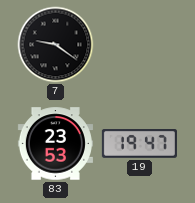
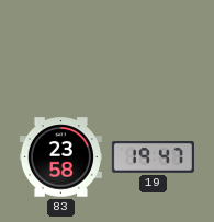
7: 9:21 -> none (56, 45)
83: 23:53 -> 23:58 (60, 157)
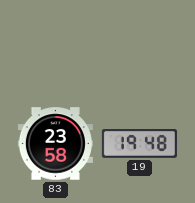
19: 19:47 -> 19:48 (139, 144)
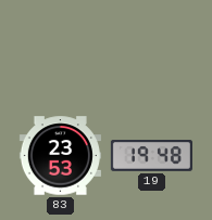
83: 23:58 -> 23:53 (60, 156)
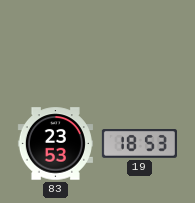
19: 19:48 -> 18:53 (139, 144)
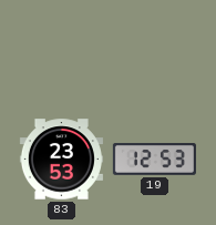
19: 18:53 -> 12:53 (154, 160)
